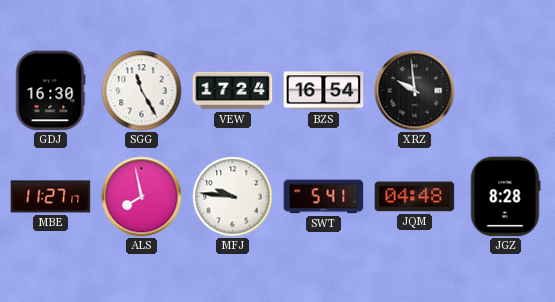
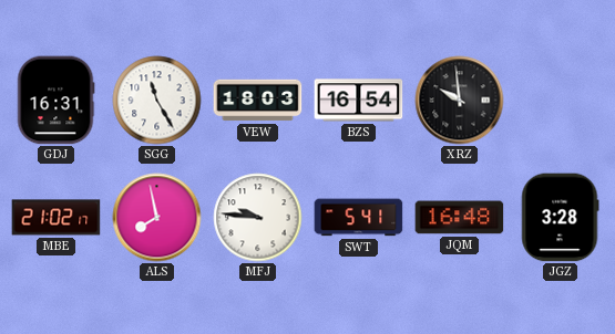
GDJ: 16:30 -> 16:31 (55, 101)
VEW: 17:24 -> 18:03 (258, 101)
MBE: 11:27 -> 21:02 (57, 218)
JQM: 04:48 -> 16:48 (460, 218)
JGZ: 8:28 -> 3:28 (560, 218)
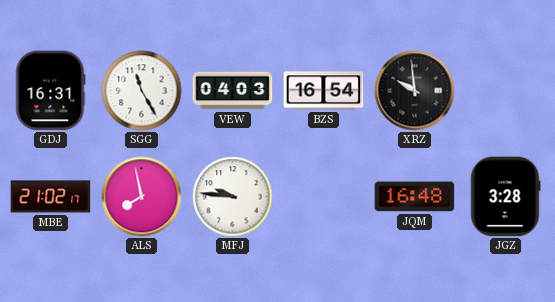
VEW: 18:03 -> 04:03 (233, 91)
SWT: 5:41 -> none (359, 218)
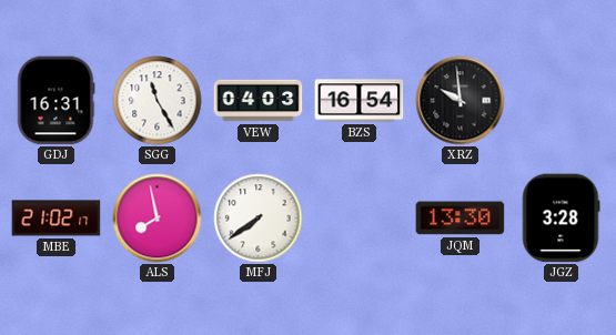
MFJ: 9:46 -> 7:39 (259, 219)
JQM: 16:48 -> 13:30 (461, 219)
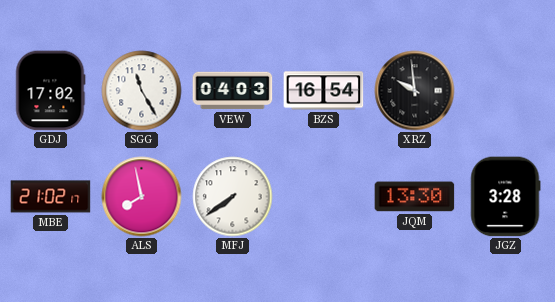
GDJ: 16:31 -> 17:02 (50, 91)
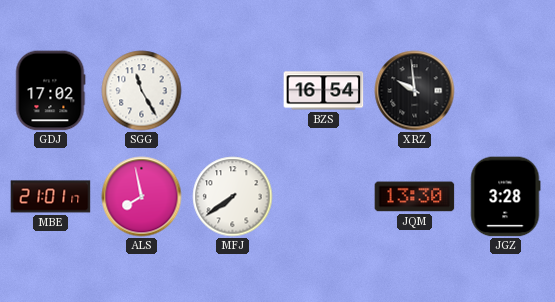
VEW: 04:03 -> none (233, 91)
MBE: 21:02 -> 21:01 (51, 197)
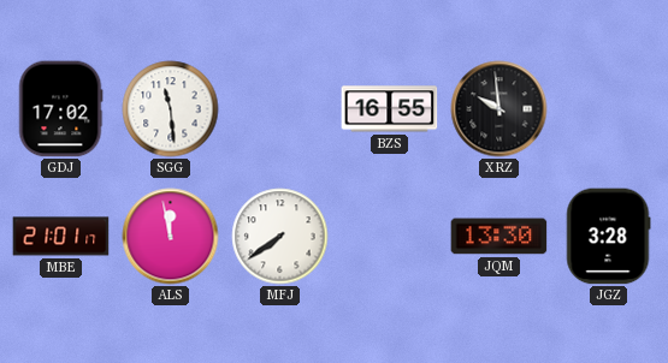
SGG: 11:25 -> 11:29 (171, 109)
BZS: 16:54 -> 16:55 (390, 109)
ALS: 7:58 -> 11:58 (171, 237)
